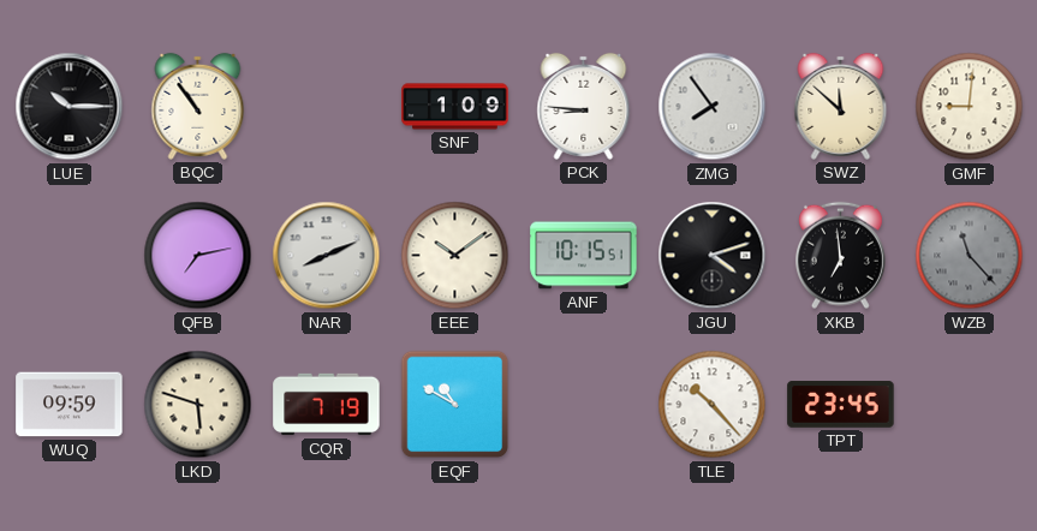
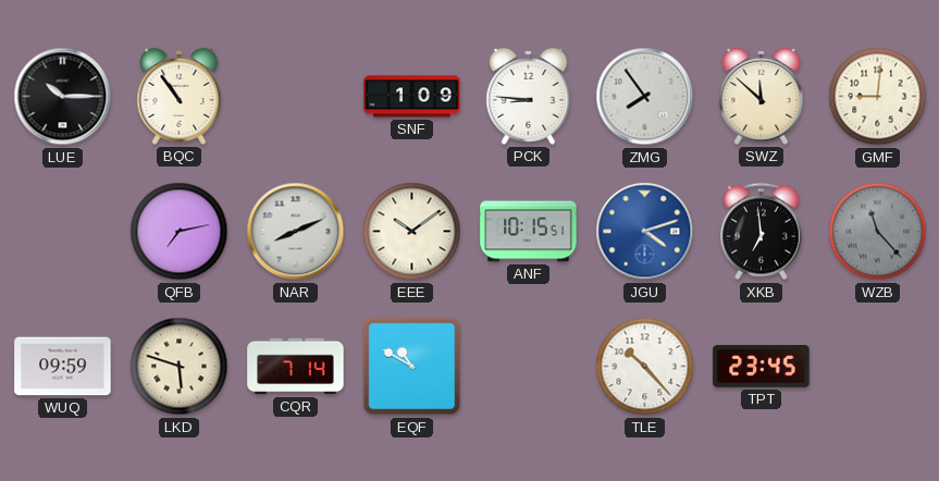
JGU dial: black -> blue (645, 232)
CQR: 7:19 -> 7:14 (296, 367)
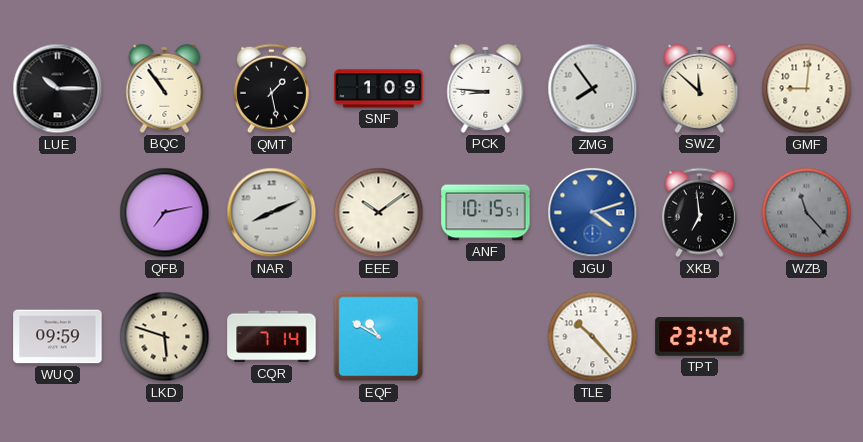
QMT: none -> 1:28 (271, 89)
TPT: 23:45 -> 23:42 (700, 337)
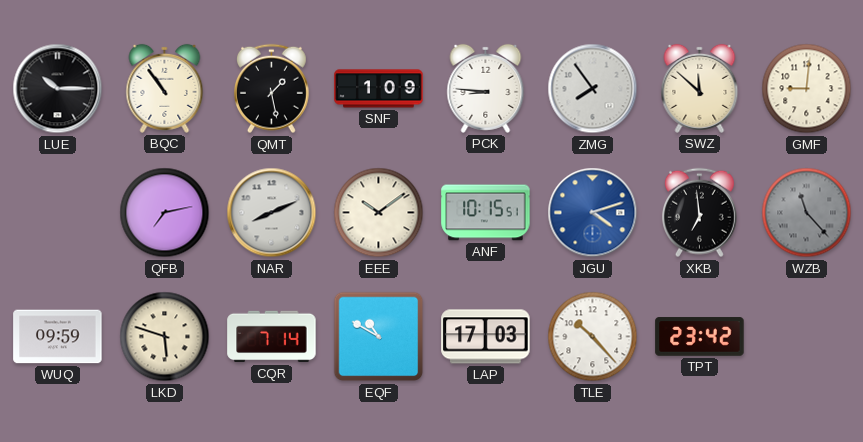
LAP: none -> 17:03 (486, 337)
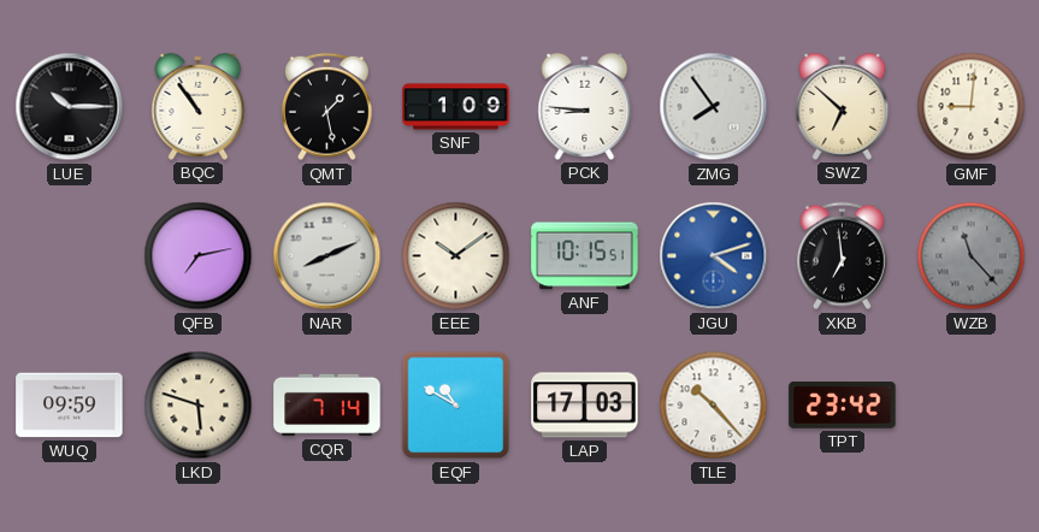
SWZ: 11:52 -> 6:52 (843, 106)
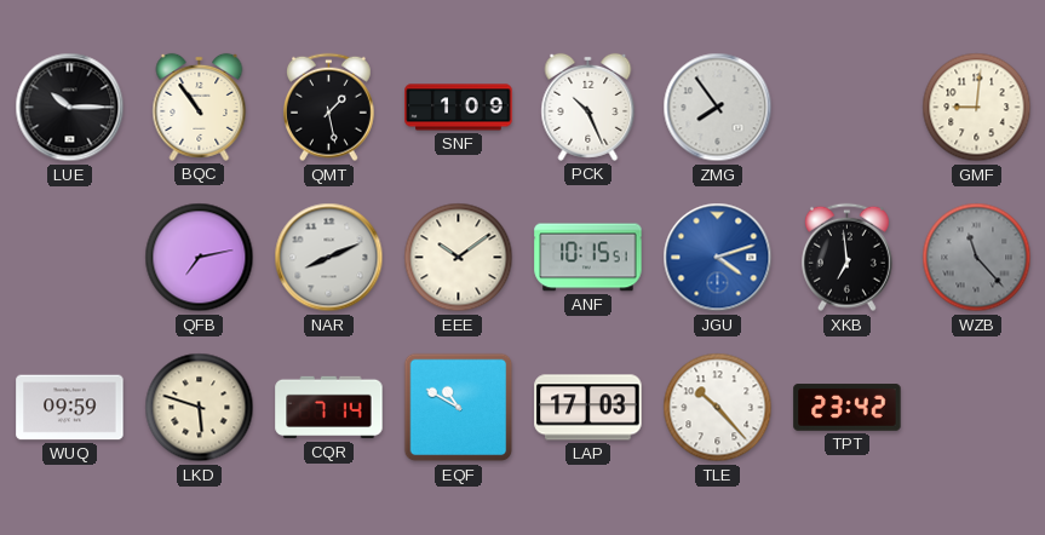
PCK: 8:46 -> 10:26 (588, 107)
SWZ: 6:52 -> none (843, 106)
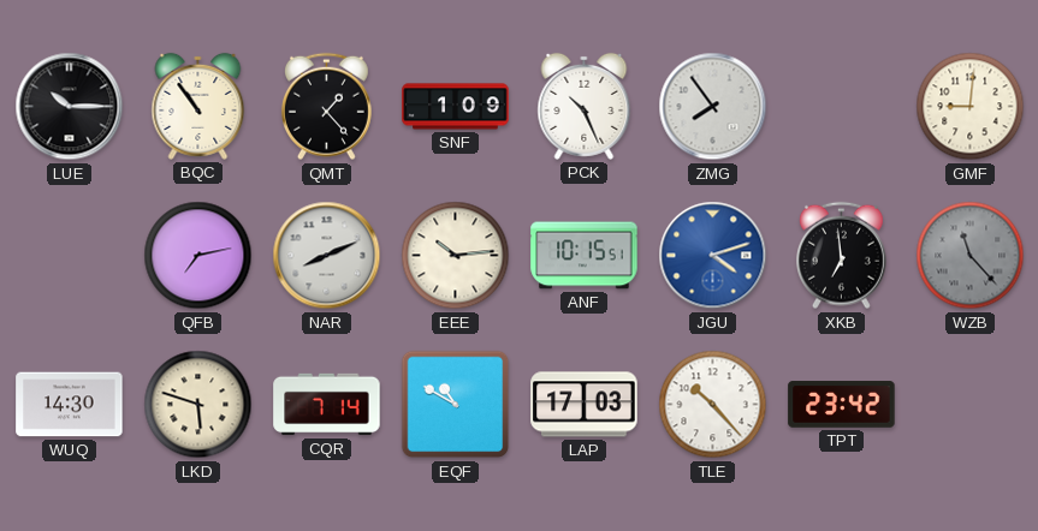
QMT: 1:28 -> 1:23 (326, 107)
EEE: 10:09 -> 10:14 (456, 256)
WUQ: 09:59 -> 14:30 (70, 405)
